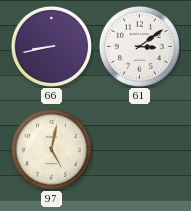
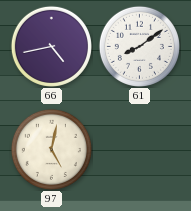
66: 8:43 -> 4:43 (51, 46)
61: 3:09 -> 8:09 (139, 46)
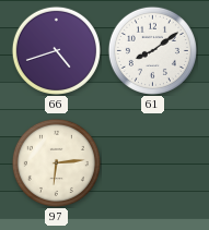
66: 4:43 -> 4:42 (56, 50)
97: 5:02 -> 6:14 (56, 162)
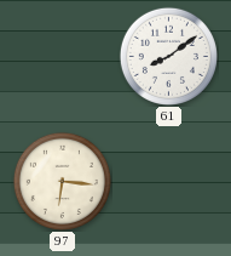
66: 4:42 -> none (56, 50)
97: 6:14 -> 6:16 (62, 181)
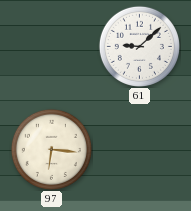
61: 8:09 -> 9:08 (139, 46)
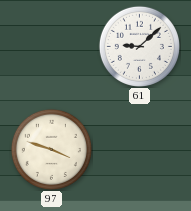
97: 6:16 -> 3:48 (51, 149)
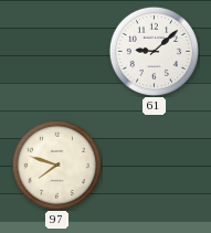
97: 3:48 -> 7:48 (56, 165)
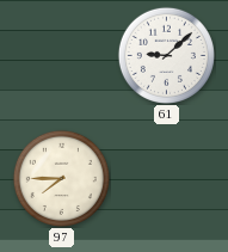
97: 7:48 -> 7:45 (61, 178)
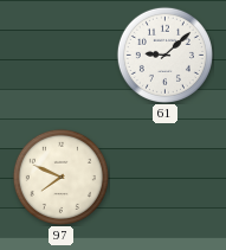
97: 7:45 -> 7:49 (60, 177)
